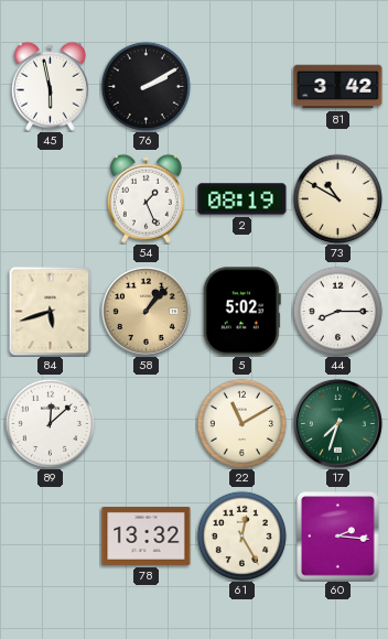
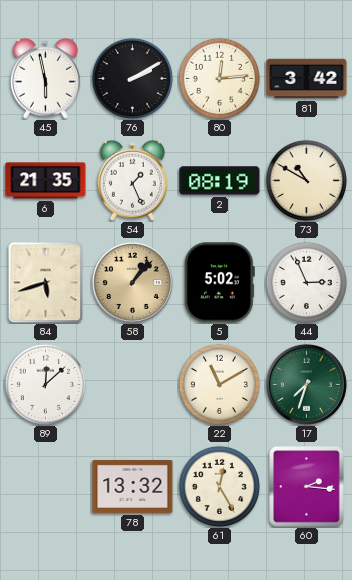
80: none -> 12:14 (219, 78)
6: none -> 21:35 (46, 181)
44: 8:15 -> 2:56 (306, 282)
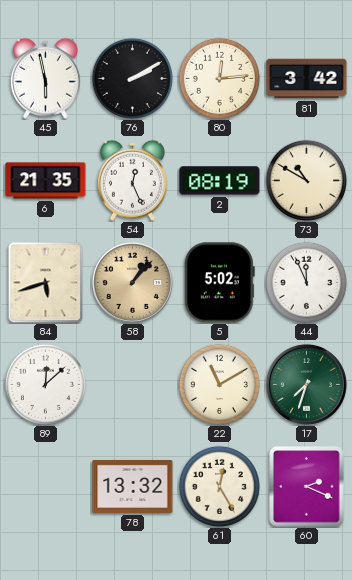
54: 1:26 -> 12:26 (132, 180)
44: 2:56 -> 11:56 (306, 282)
60: 2:16 -> 2:19 (307, 487)
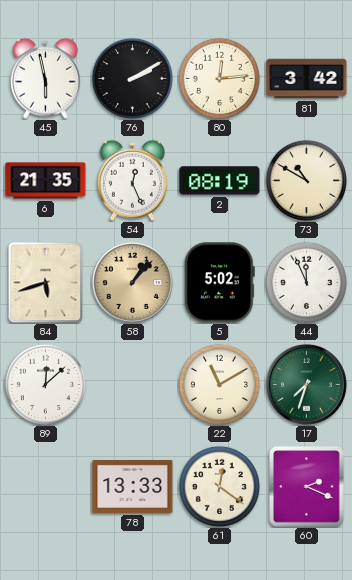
78: 13:32 -> 13:33 (133, 486)
61: 12:25 -> 12:21 (219, 486)
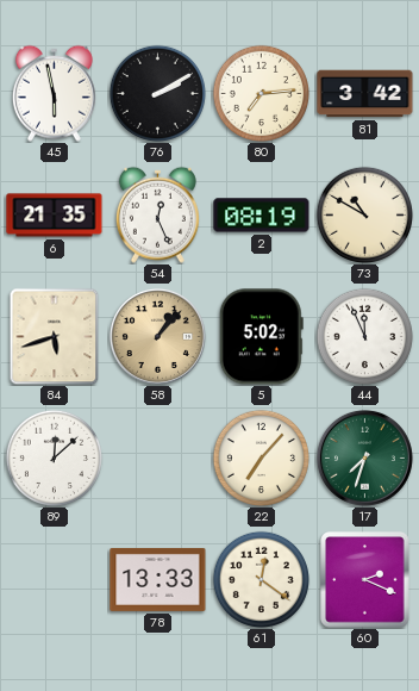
80: 12:14 -> 7:14 (261, 93)
22: 11:10 -> 7:07 (261, 457)
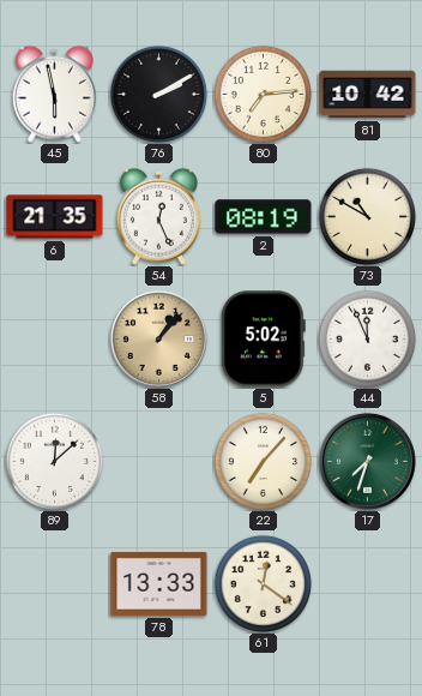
81: 3:42 -> 10:42 (368, 95)
84: 5:42 -> none (55, 336)
60: 2:19 -> none (365, 580)
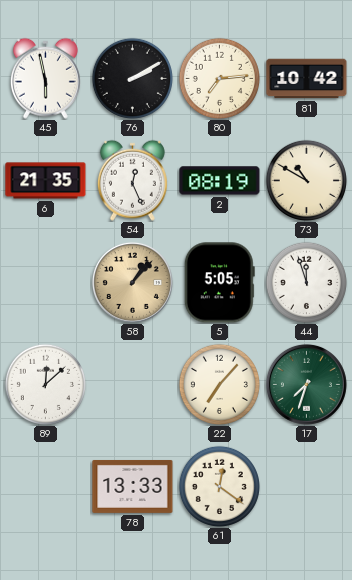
5: 5:02 -> 5:05 (219, 283)
44: 11:56 -> 11:57 (306, 282)
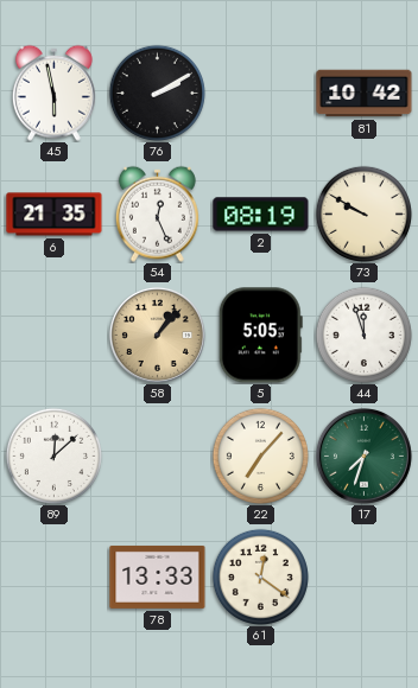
80: 7:14 -> none (219, 78)
73: 10:50 -> 9:50 (363, 214)
